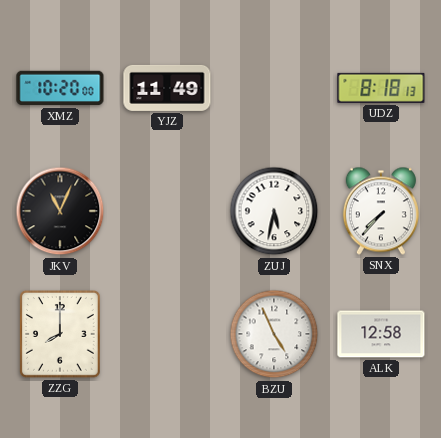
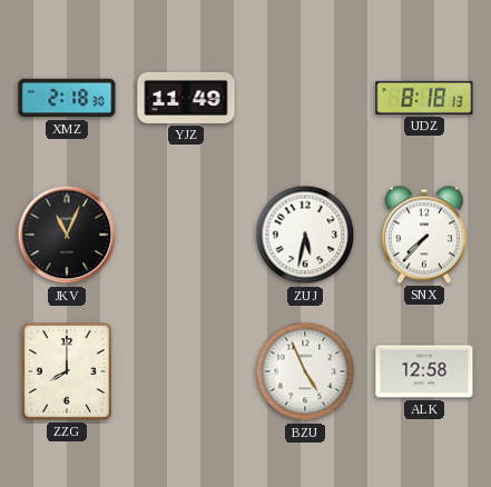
XMZ: 10:20 -> 2:18 (67, 98)
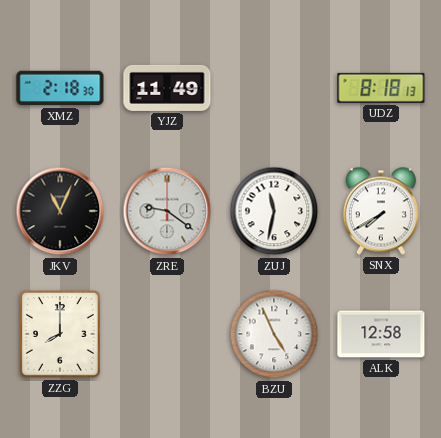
ZRE: none -> 9:21 (167, 211)
ZUJ: 5:32 -> 11:32 (274, 211)
SNX: 7:37 -> 7:40 (381, 211)
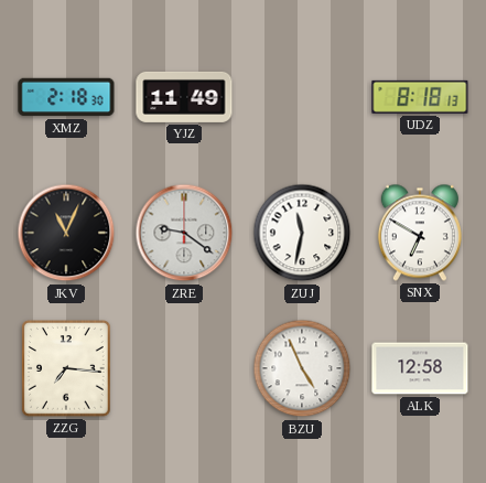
SNX: 7:40 -> 6:50 (420, 233)
ZZG: 8:00 -> 7:16 (67, 369)
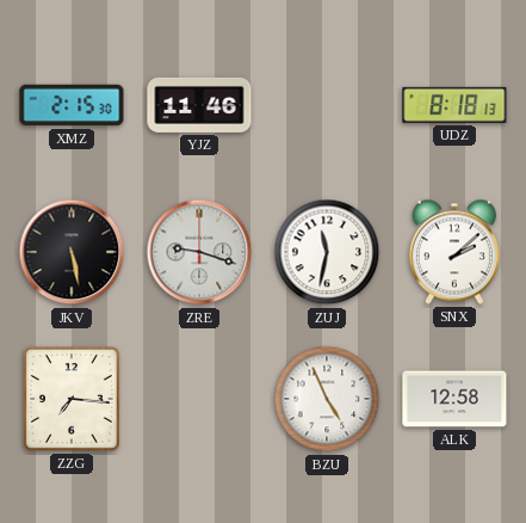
XMZ: 2:18 -> 2:15 (72, 105)
YJZ: 11:49 -> 11:46 (199, 105)
JKV: 11:04 -> 5:28 (72, 252)
ZRE: 9:21 -> 9:18 (199, 252)
SNX: 6:50 -> 2:08 (454, 252)
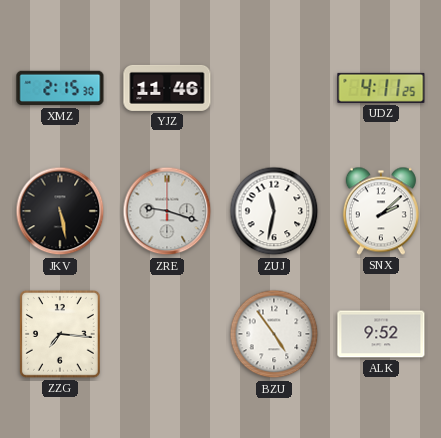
UDZ: 8:18 -> 4:11 (381, 88)
BZU: 4:56 -> 4:54 (274, 334)
ALK: 12:58 -> 9:52 (381, 334)
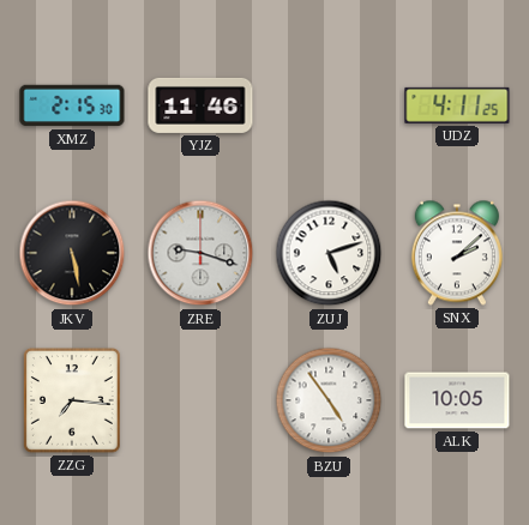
ZUJ: 11:32 -> 5:12 (329, 253)
ALK: 9:52 -> 10:05 (457, 400)
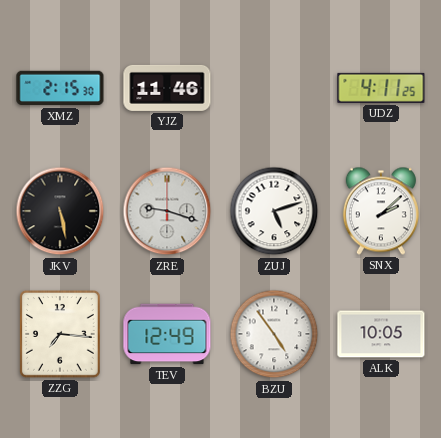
TEV: none -> 12:49 (167, 334)
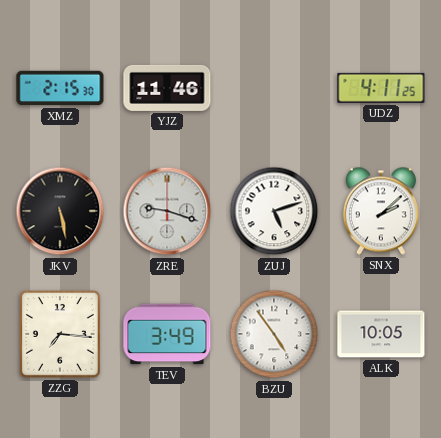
TEV: 12:49 -> 3:49 (167, 334)
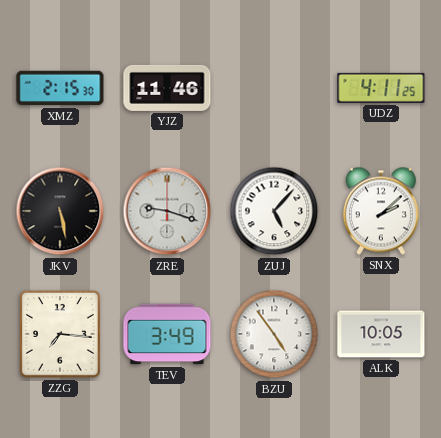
ZUJ: 5:12 -> 5:07 (274, 211)
